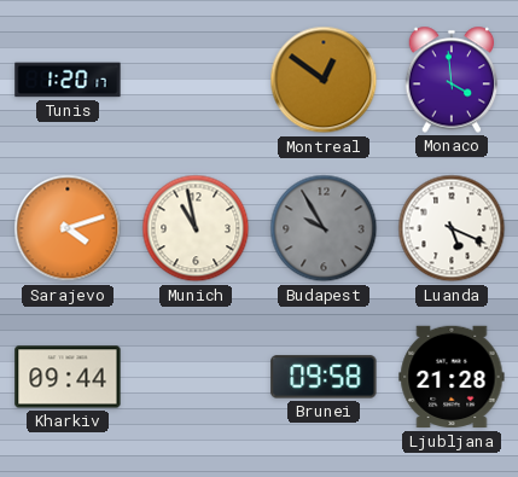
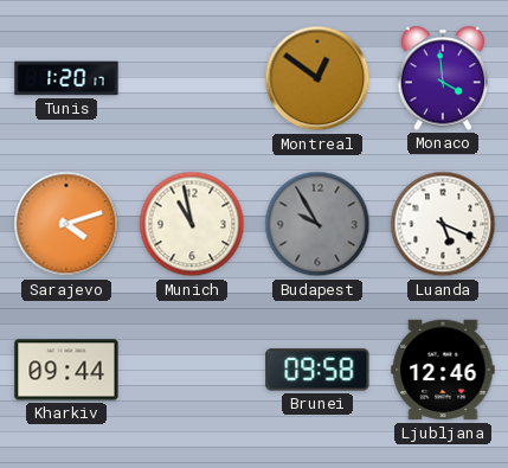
Ljubljana: 21:28 -> 12:46 (443, 370)
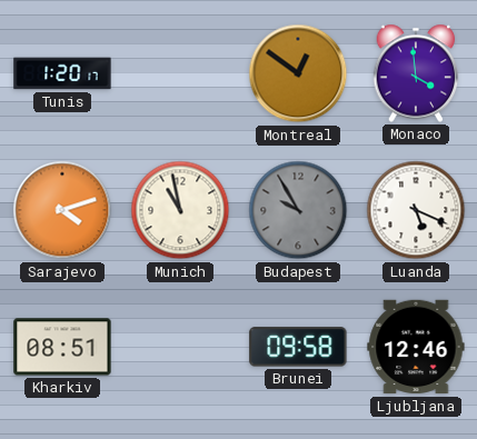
Kharkiv: 09:44 -> 08:51 (62, 347)
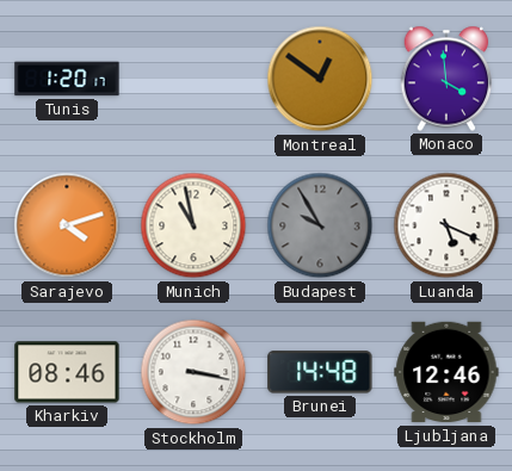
Kharkiv: 08:51 -> 08:46 (67, 372)
Stockholm: none -> 3:17 (193, 372)
Brunei: 09:58 -> 14:48 (320, 372)
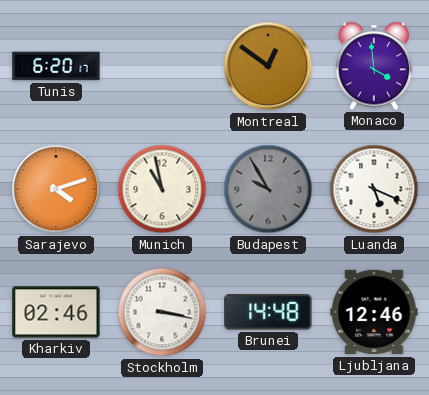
Tunis: 1:20 -> 6:20 (56, 66)
Kharkiv: 08:46 -> 02:46 (56, 312)
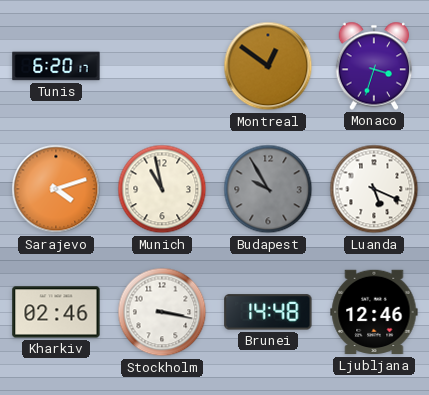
Monaco: 3:59 -> 3:33 (374, 66)
